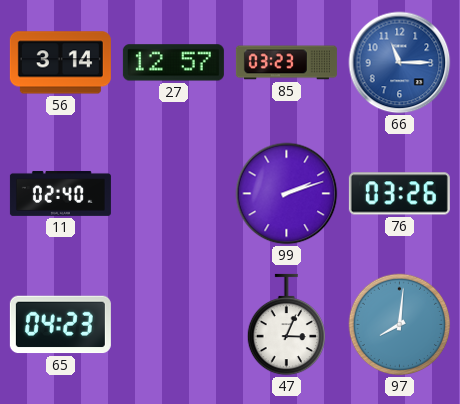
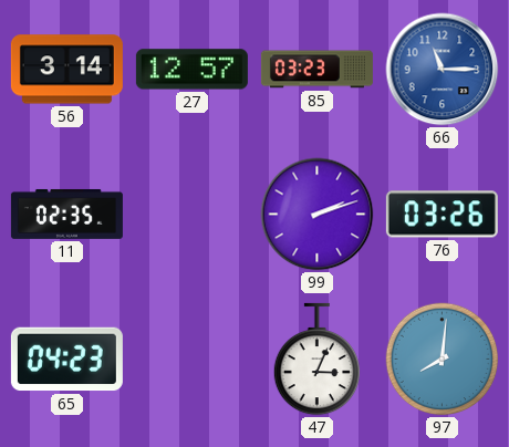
11: 02:40 -> 02:35 (66, 214)
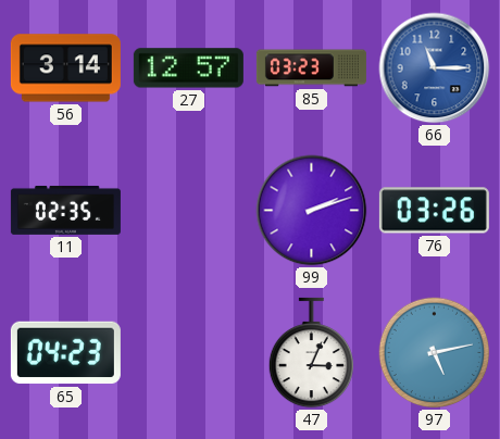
97: 8:01 -> 5:13 (435, 353)
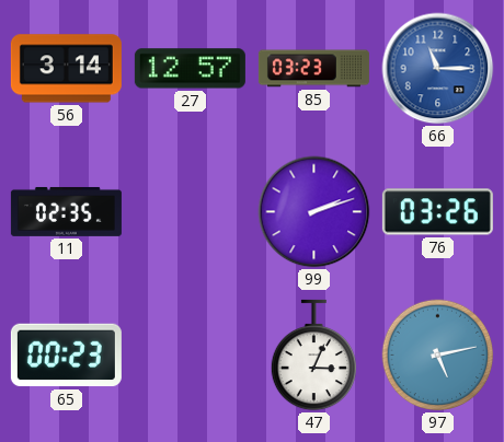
65: 04:23 -> 00:23 (66, 356)
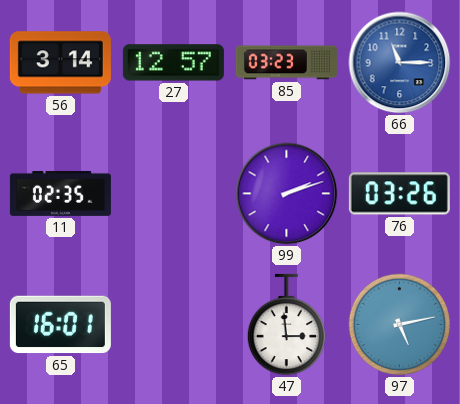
65: 00:23 -> 16:01 (60, 325)
47: 3:04 -> 2:59 (286, 325)
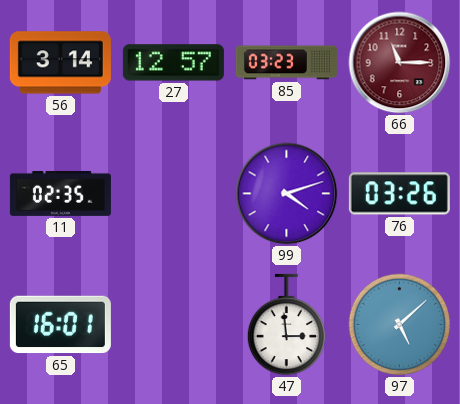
66 dial: blue -> burgundy (400, 63)
99: 2:12 -> 4:12 (287, 194)
97: 5:13 -> 5:08 (400, 325)
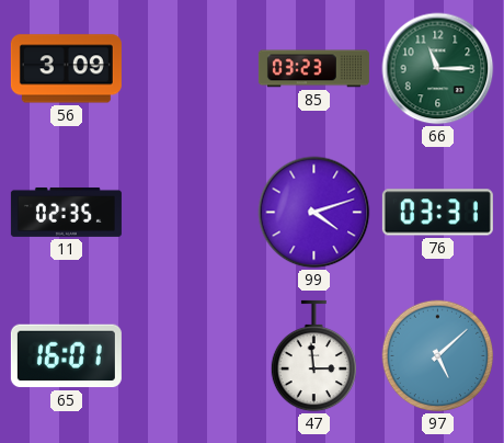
56: 3:14 -> 3:09 (66, 69)
27: 12:57 -> none (173, 63)
66 dial: burgundy -> green (438, 69)
76: 03:26 -> 03:31 (437, 213)
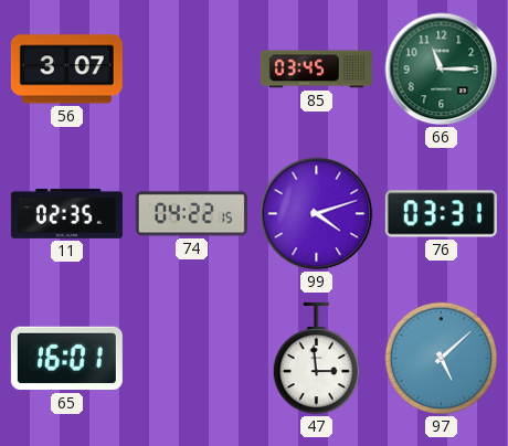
56: 3:09 -> 3:07 (66, 70)
85: 03:23 -> 03:45 (316, 70)
74: none -> 04:22 (191, 214)
